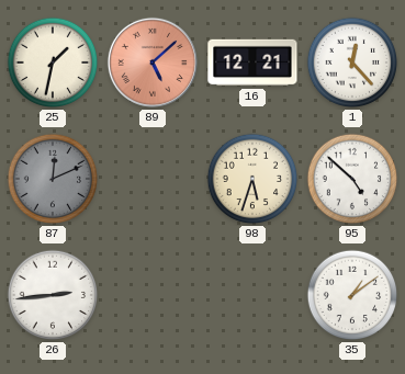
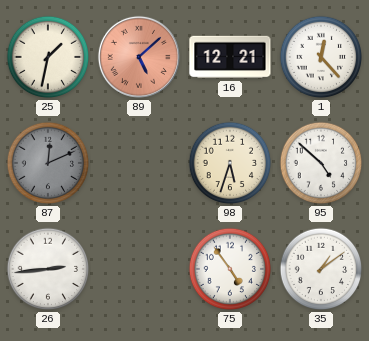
75: none -> 4:54 (230, 269)
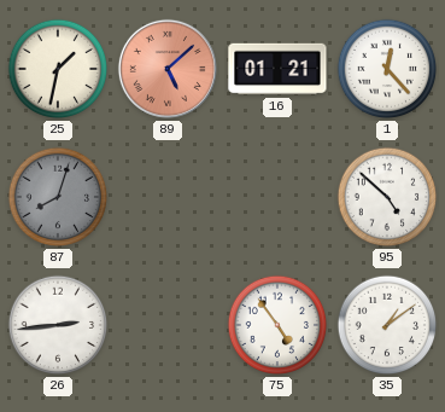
16: 12:21 -> 01:21 (277, 69)
87: 12:11 -> 8:03 (58, 197)
98: 5:33 -> none (230, 163)
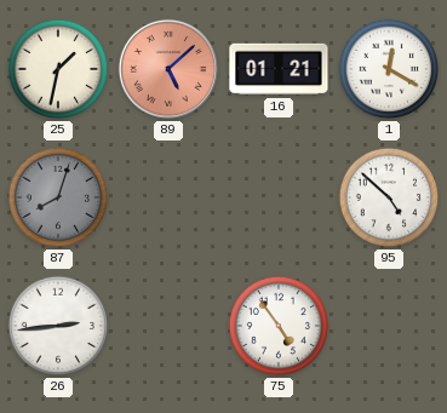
1: 12:23 -> 12:20 (389, 69)
35: 1:09 -> none (387, 325)
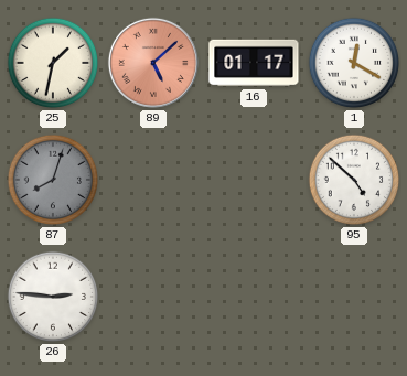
16: 01:21 -> 01:17 (254, 63)
26: 2:44 -> 2:46 (53, 297)
75: 4:54 -> none (279, 326)
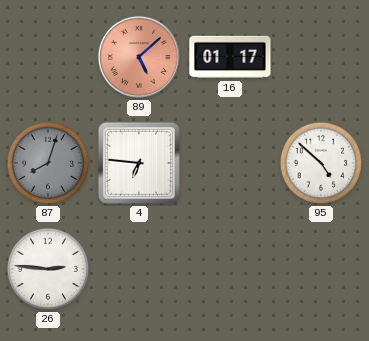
25: 1:32 -> none (53, 63)
1: 12:20 -> none (354, 63)
4: none -> 6:46 (139, 163)
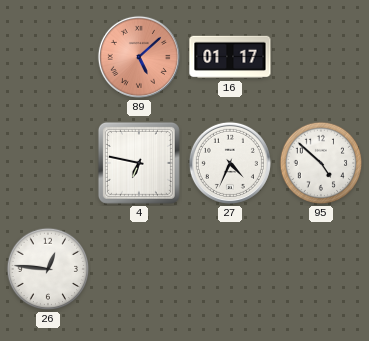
87: 8:03 -> none (48, 163)
4: 6:46 -> 6:47 (139, 163)
27: none -> 4:34 (230, 163)
26: 2:46 -> 12:46 (48, 269)
